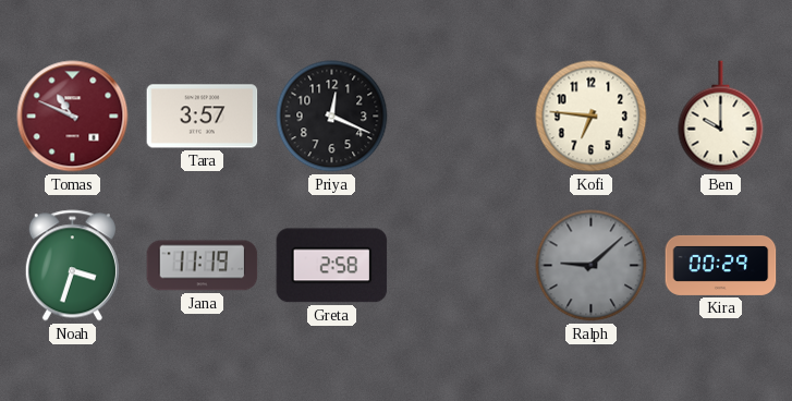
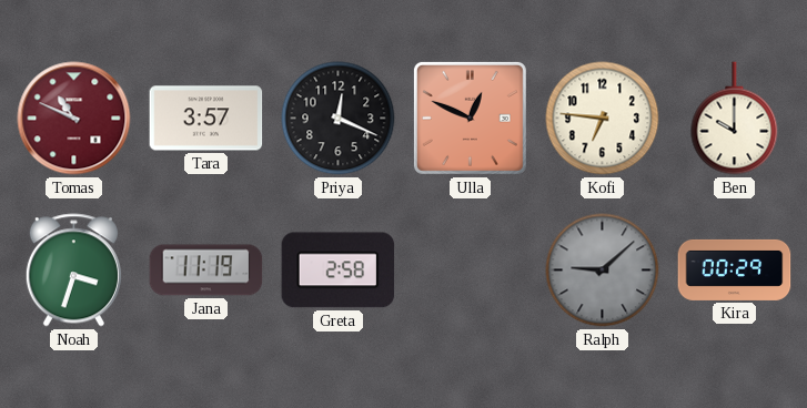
Ulla: none -> 12:49 (470, 118)
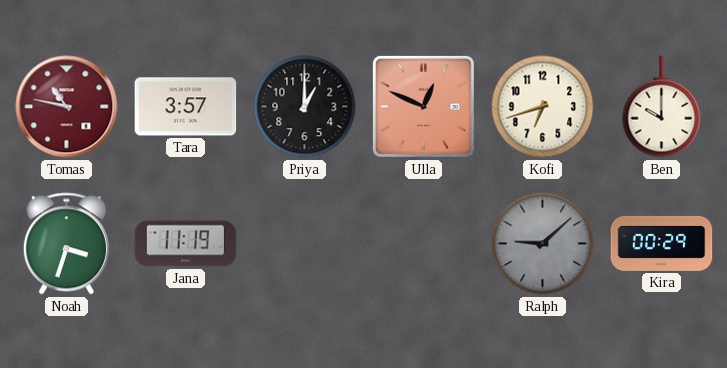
Tomas: 10:49 -> 10:47 (67, 107)
Priya: 12:19 -> 1:00 (305, 107)
Kofi: 6:46 -> 6:42 (543, 107)
Greta: 2:58 -> none (339, 271)
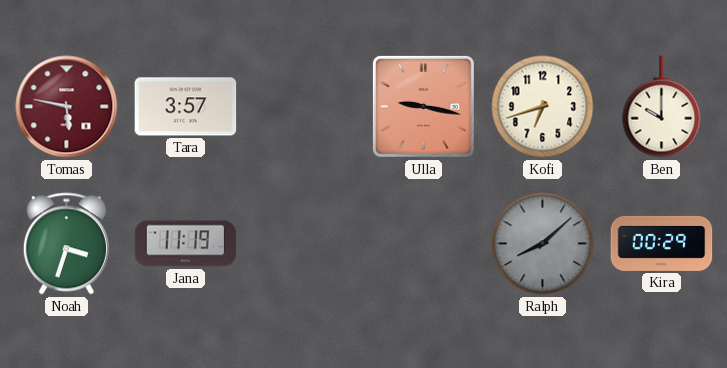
Tomas: 10:47 -> 5:47 (67, 107)
Priya: 1:00 -> none (305, 107)
Ulla: 12:49 -> 9:17 (423, 106)
Ralph: 9:08 -> 8:08 (543, 244)
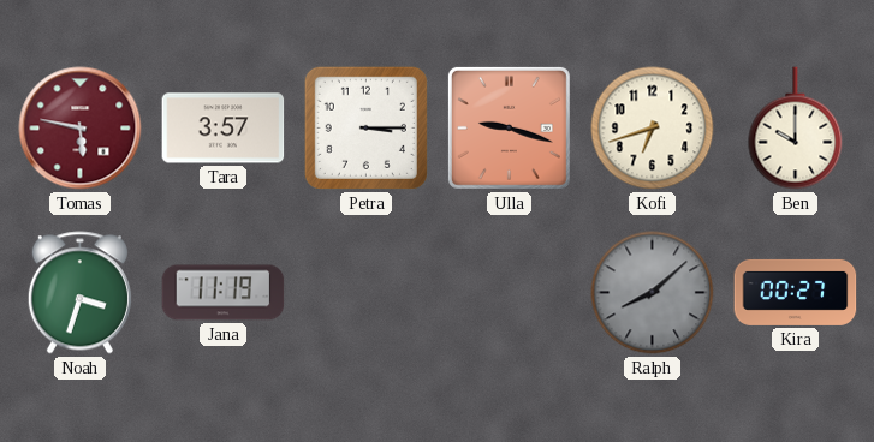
Petra: none -> 3:15 (365, 127)
Ulla: 9:17 -> 9:18 (509, 127)
Kira: 00:29 -> 00:27 (796, 292)
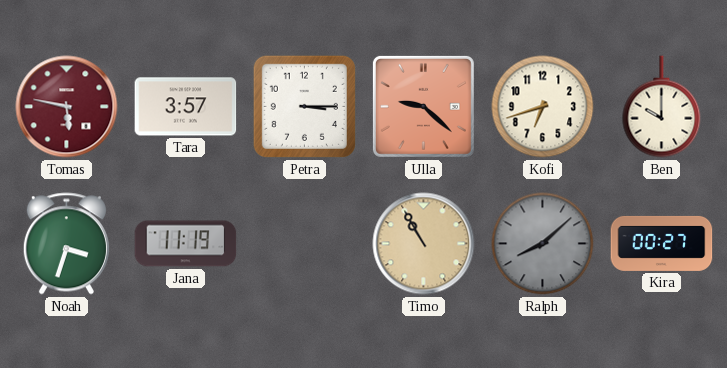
Ulla: 9:18 -> 9:22 (423, 106)
Timo: none -> 10:55 (424, 244)
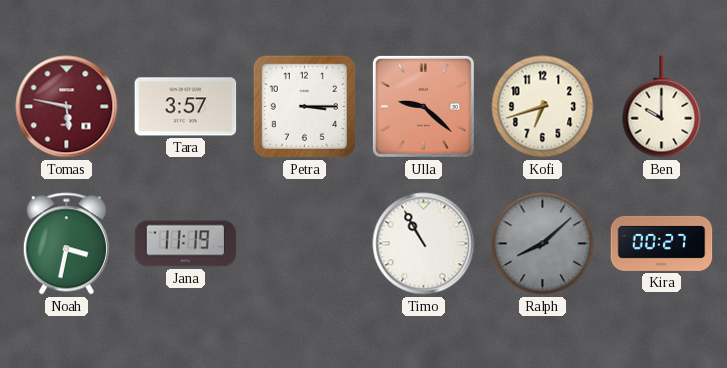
Noah: 3:33 -> 3:32 (66, 244)
Timo dial: champagne -> white (424, 244)
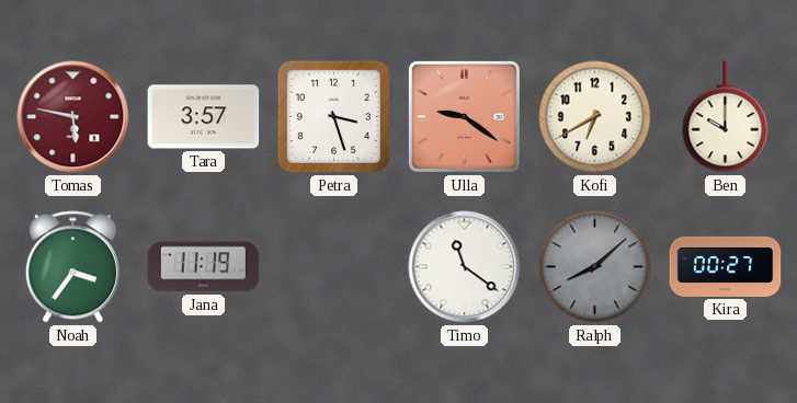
Petra: 3:15 -> 3:27 (333, 116)
Ulla: 9:22 -> 9:21 (464, 116)
Kofi: 6:42 -> 6:40 (595, 117)
Noah: 3:32 -> 3:36 (72, 267)
Timo: 10:55 -> 11:21 (465, 267)
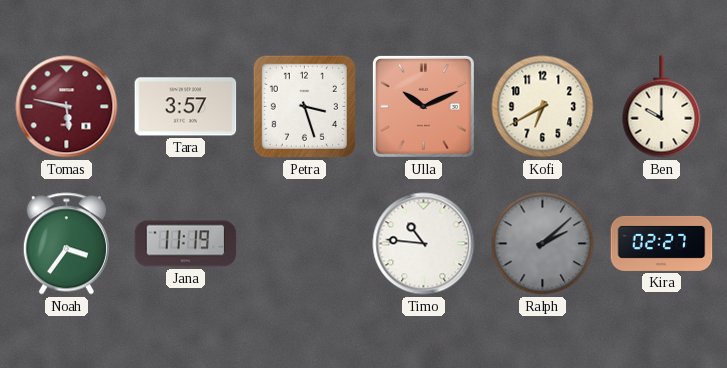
Ulla: 9:21 -> 10:11 (423, 106)
Timo: 11:21 -> 10:46 (424, 244)
Ralph: 8:08 -> 2:08 (543, 244)
Kira: 00:27 -> 02:27 (662, 243)
